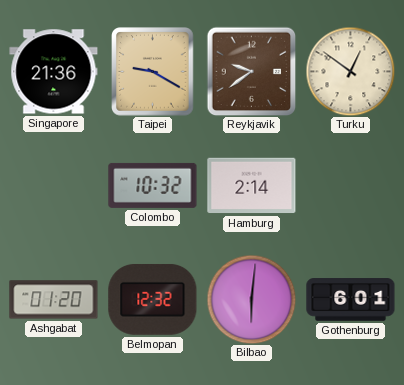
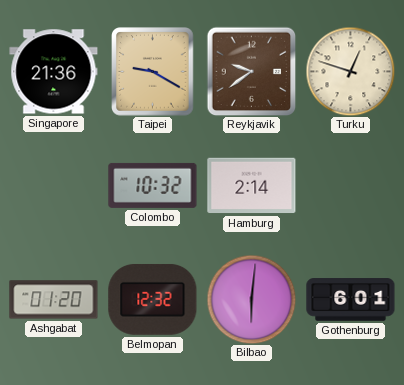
Turku: 12:51 -> 12:48 (350, 71)
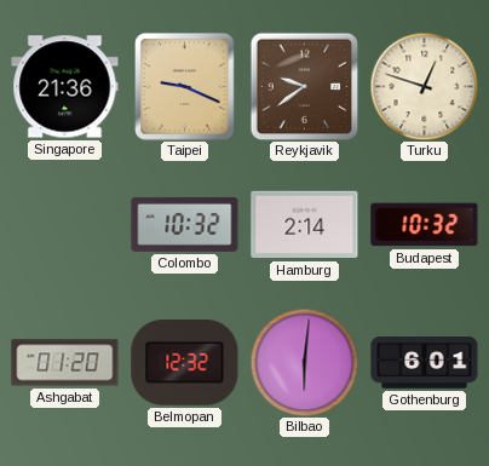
Taipei: 9:20 -> 9:19 (185, 87)
Budapest: none -> 10:32 (425, 225)
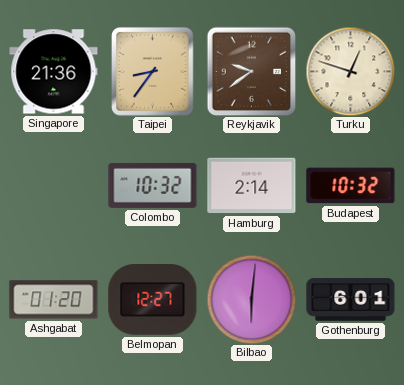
Taipei: 9:19 -> 8:36 (153, 72)
Belmopan: 12:32 -> 12:27 (153, 299)
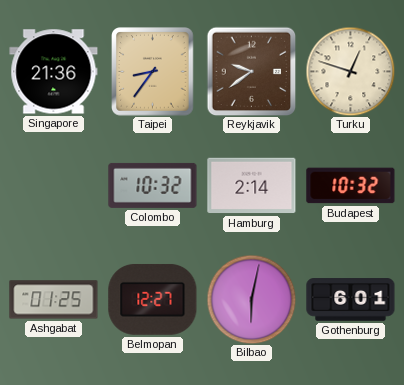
Ashgabat: 01:20 -> 01:25 (54, 300)
Bilbao: 6:01 -> 6:02 (251, 299)
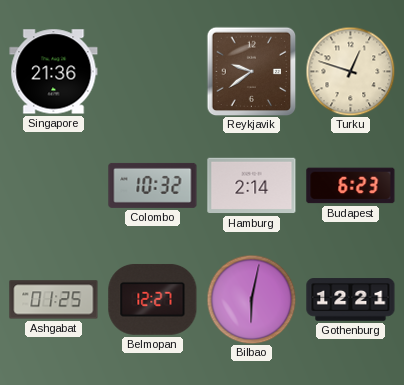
Taipei: 8:36 -> none (153, 72)
Budapest: 10:32 -> 6:23 (351, 186)
Gothenburg: 6:01 -> 12:21 (351, 300)
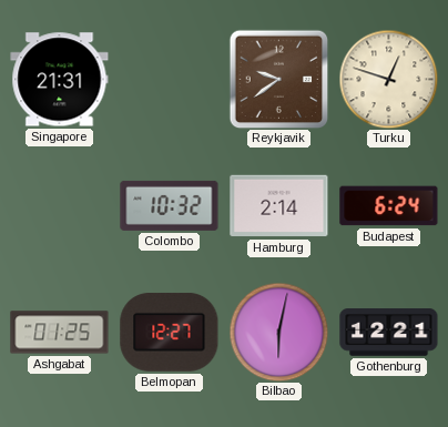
Singapore: 21:36 -> 21:31 (60, 80)
Budapest: 6:23 -> 6:24 (389, 206)
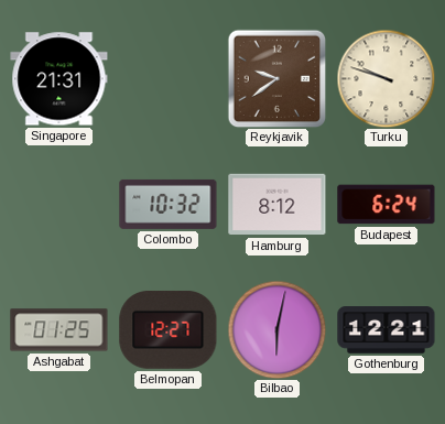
Turku: 12:48 -> 9:48 (386, 78)
Hamburg: 2:14 -> 8:12 (278, 205)
